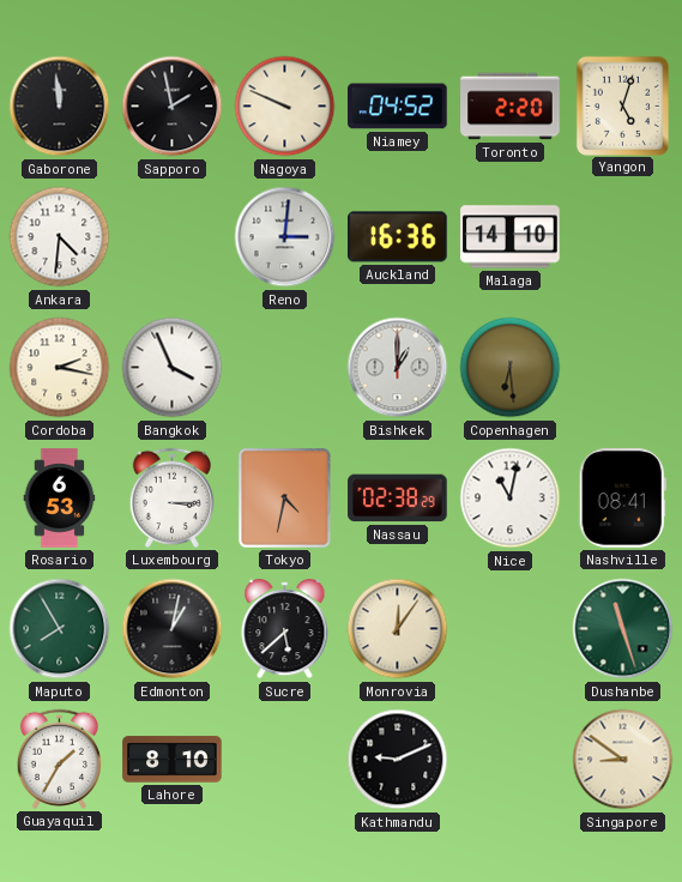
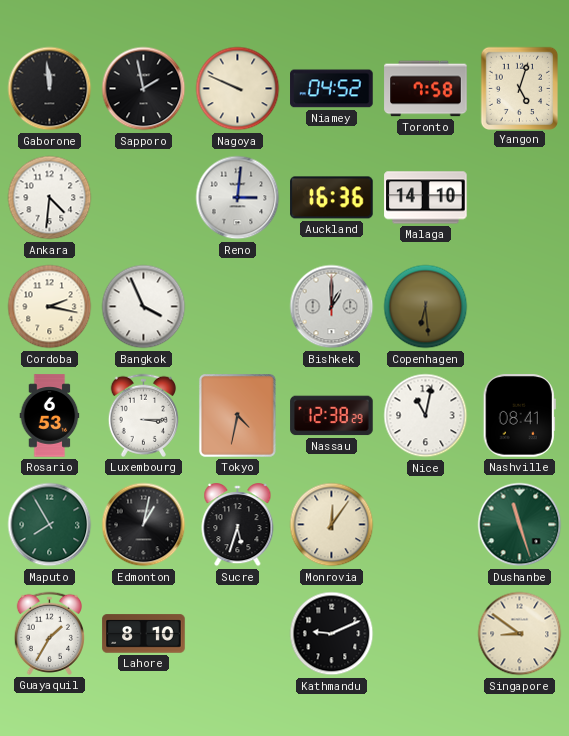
Toronto: 2:20 -> 7:58 (426, 89)
Nassau: 02:38 -> 12:38 (332, 416)
Sucre: 5:38 -> 5:33 (238, 525)
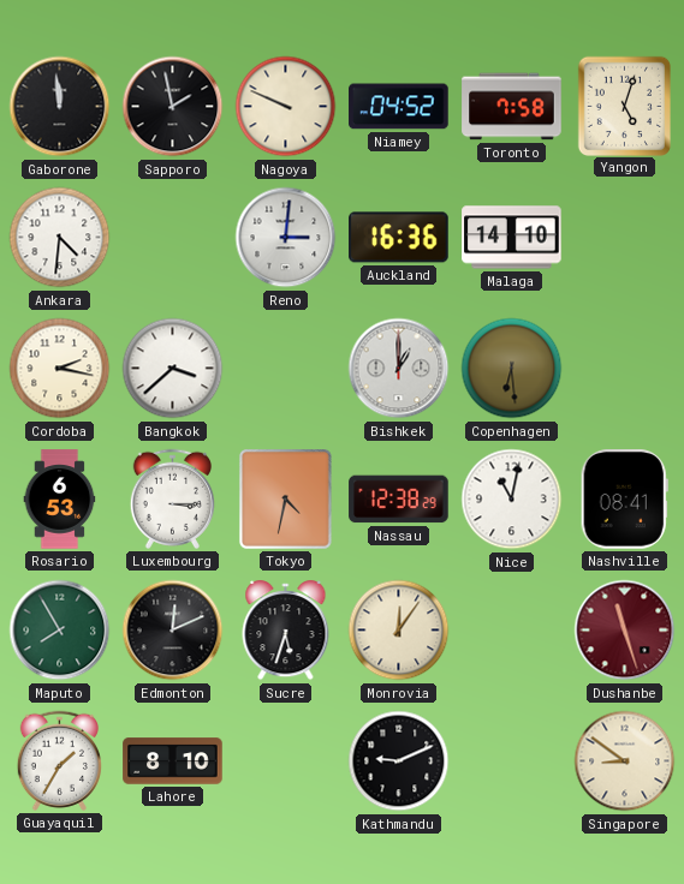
Bangkok: 3:56 -> 3:38 (173, 369)
Edmonton: 1:02 -> 12:11 (173, 631)
Dushanbe dial: green -> burgundy (625, 631)
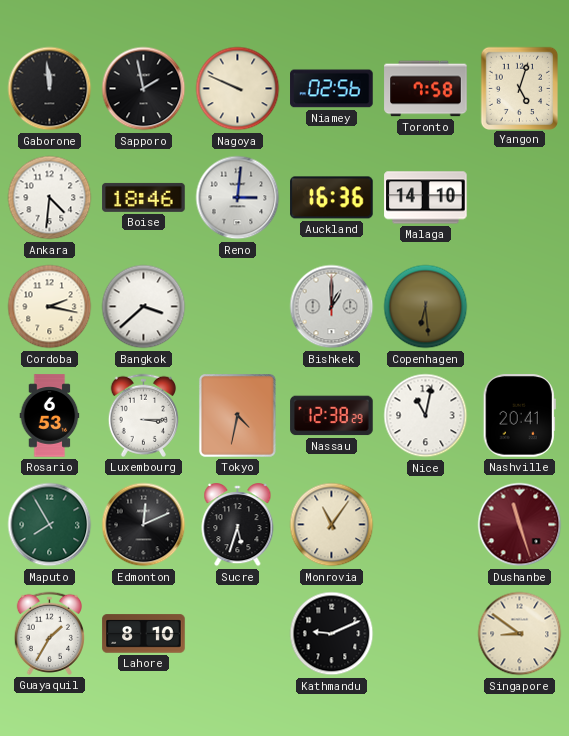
Niamey: 04:52 -> 02:56 (332, 89)
Boise: none -> 18:46 (144, 197)
Nashville: 08:41 -> 20:41 (519, 416)
Monrovia: 12:06 -> 11:06 (332, 525)
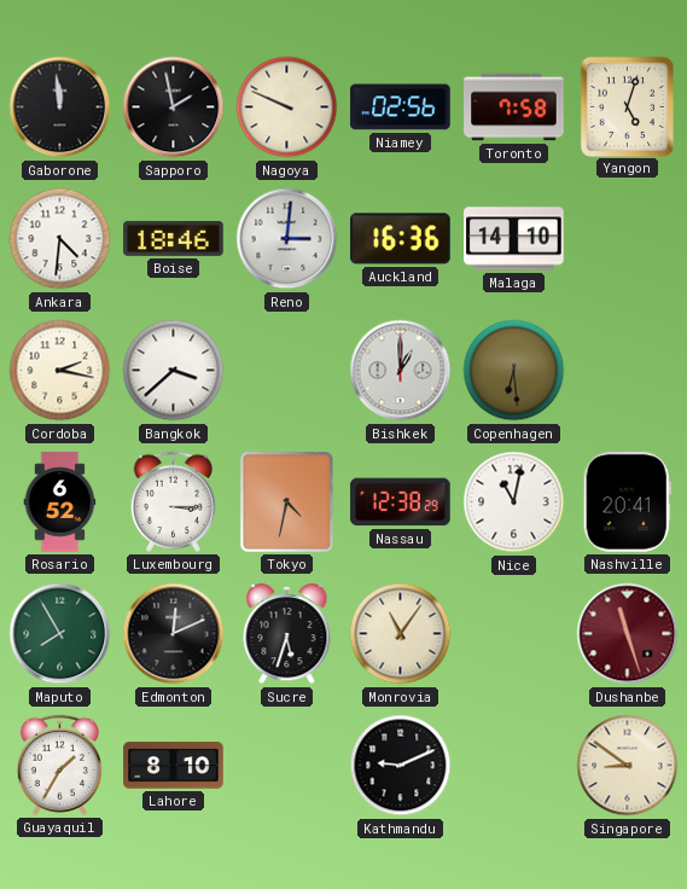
Rosario: 6:53 -> 6:52 (60, 502)
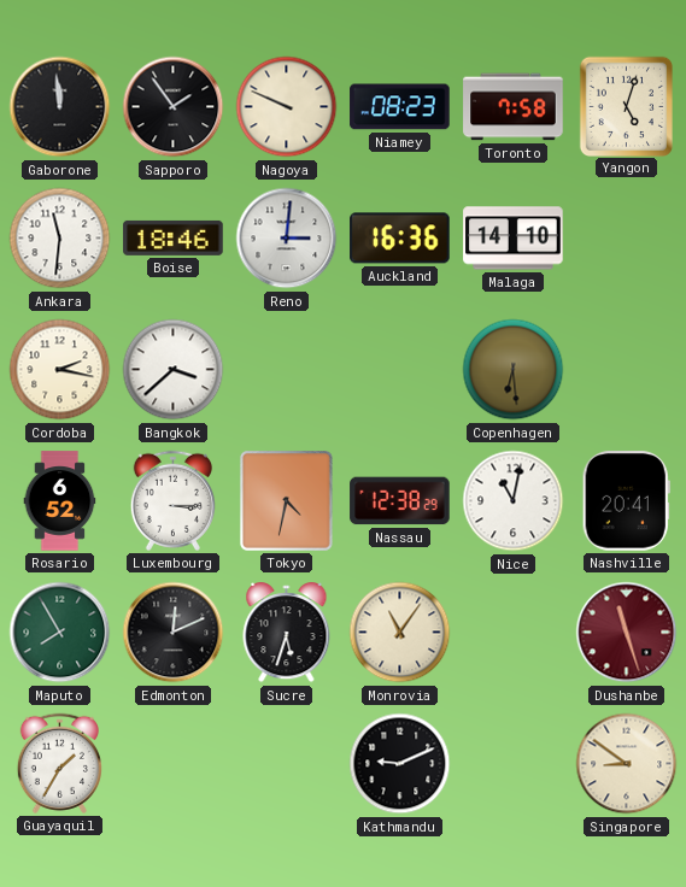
Sapporo: 1:58 -> 1:54 (174, 107)
Niamey: 02:56 -> 08:23 (400, 107)
Ankara: 4:31 -> 11:31 (60, 239)
Bishkek: 1:00 -> none (401, 371)
Lahore: 8:10 -> none (174, 766)
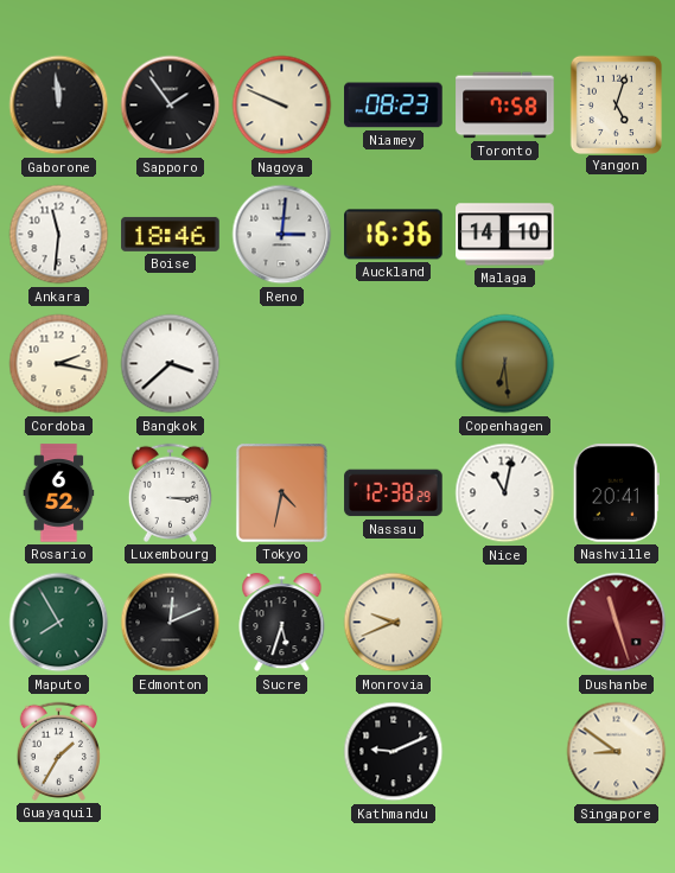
Monrovia: 11:06 -> 9:41 (394, 623)
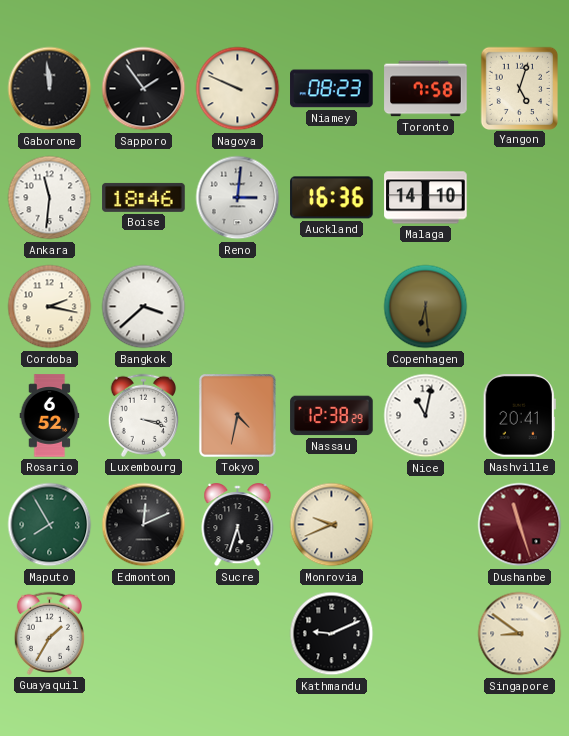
Luxembourg: 3:15 -> 3:18 (143, 415)
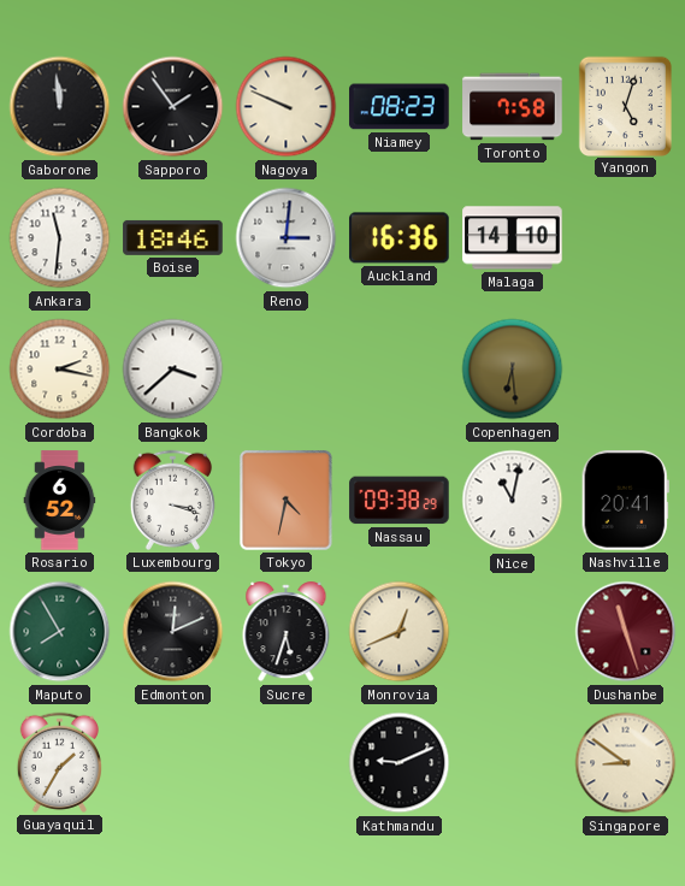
Nassau: 12:38 -> 09:38 (400, 501)
Monrovia: 9:41 -> 12:41 (400, 632)
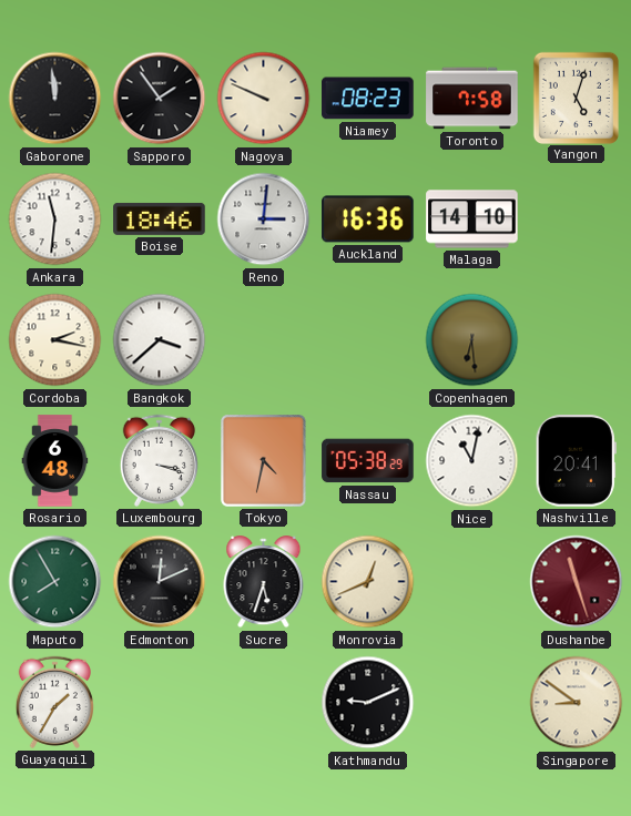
Rosario: 6:52 -> 6:48 (55, 461)
Nassau: 09:38 -> 05:38 (368, 461)
